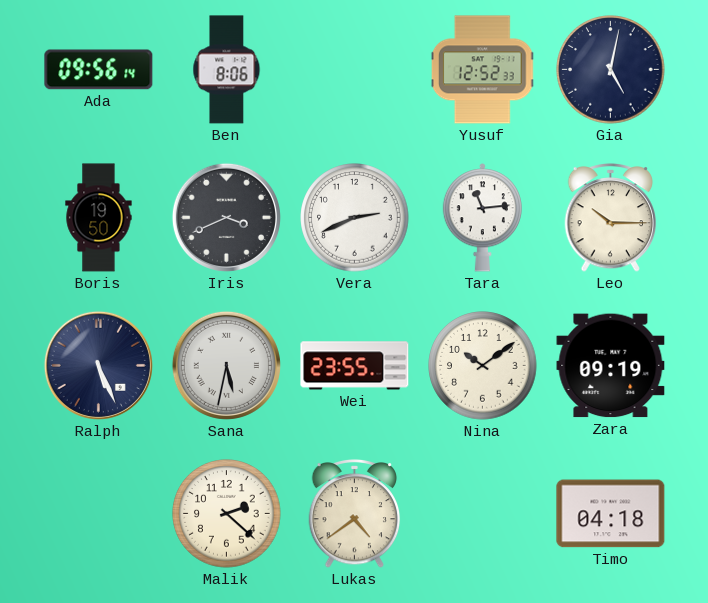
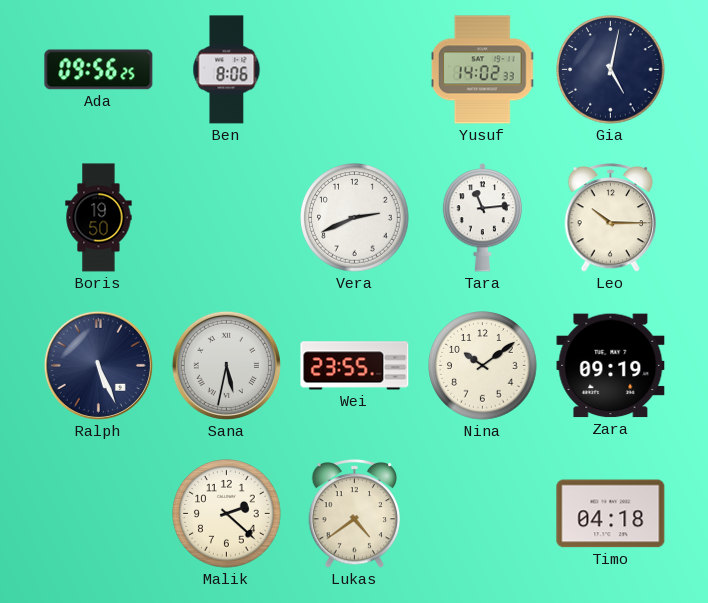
Ada: 09:56:14 -> 09:56:25 (99, 70)
Yusuf: 12:52 -> 14:02 (483, 70)
Iris: 3:41 -> none (226, 217)
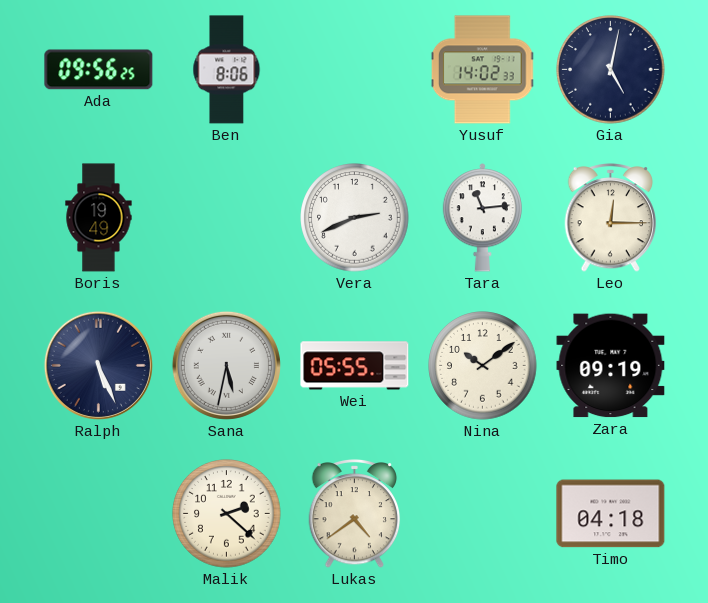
Boris: 19:50 -> 19:49 (99, 218)
Leo: 10:15 -> 12:15 (611, 218)
Wei: 23:55 -> 05:55 (355, 366)
